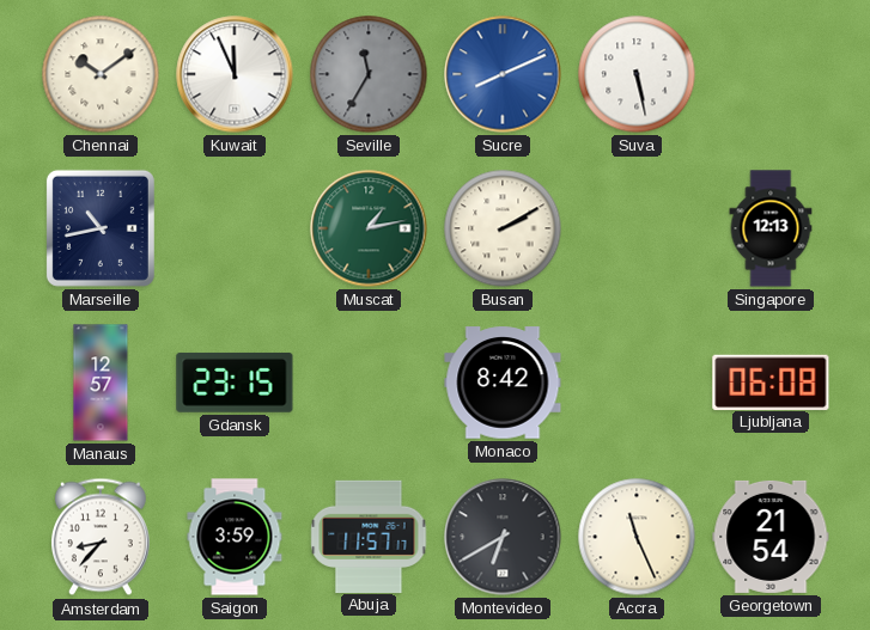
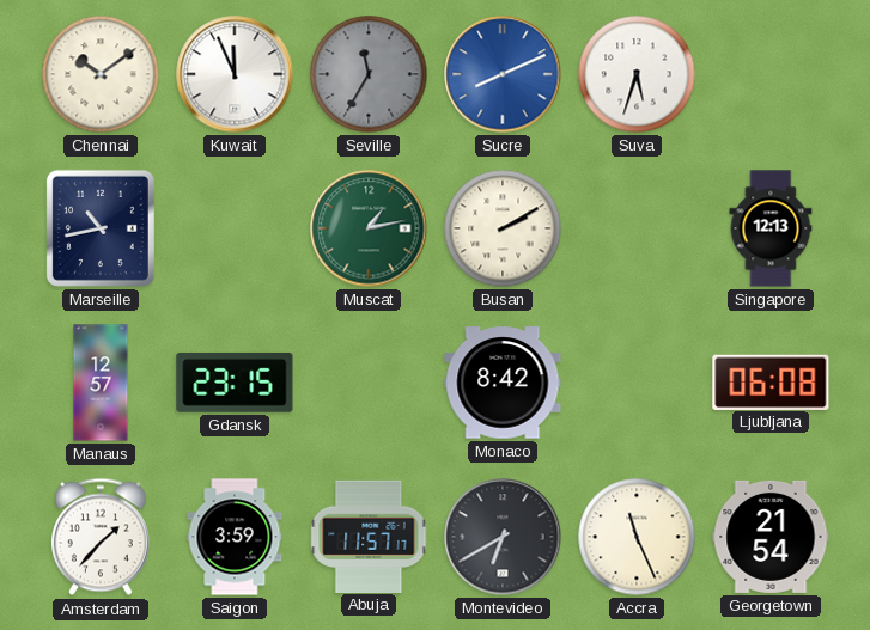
Suva: 5:28 -> 5:33 (637, 74)
Amsterdam: 8:37 -> 1:37 (101, 537)
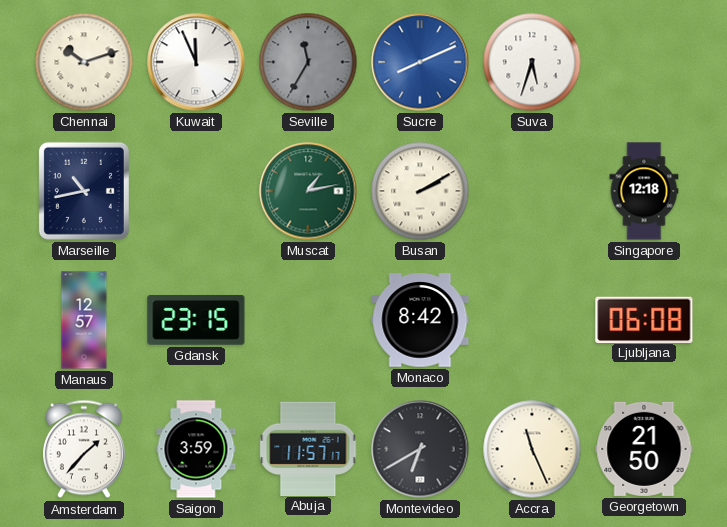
Chennai: 10:09 -> 10:12 (84, 62)
Singapore: 12:13 -> 12:18 (644, 191)
Georgetown: 21:54 -> 21:50 (644, 449)
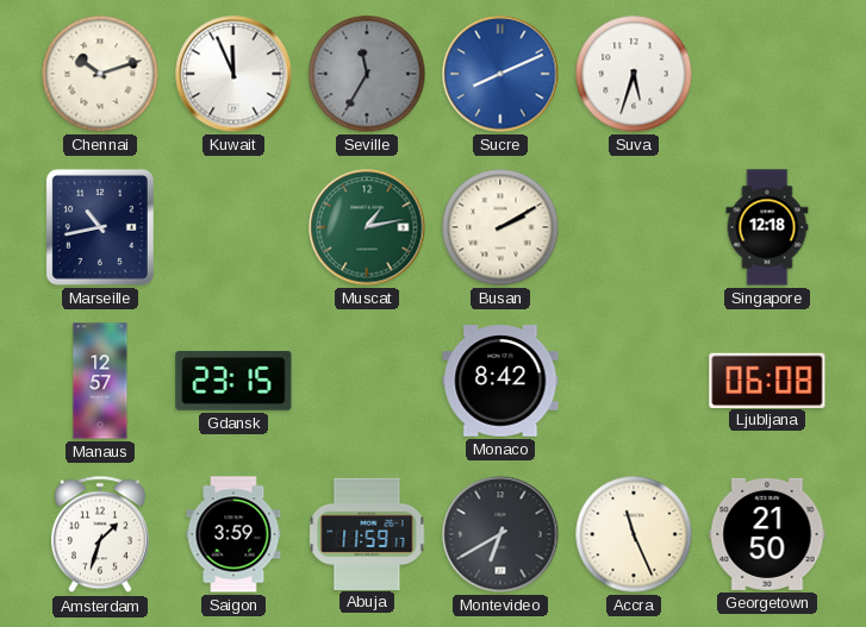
Amsterdam: 1:37 -> 1:33 (100, 534)
Abuja: 11:57 -> 11:59 (367, 533)
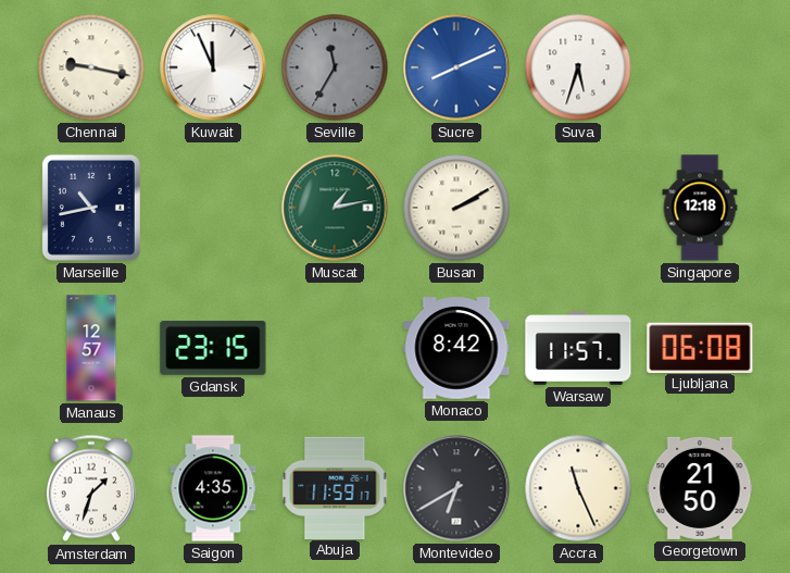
Chennai: 10:12 -> 9:17 (91, 67)
Warsaw: none -> 11:57 (578, 348)
Saigon: 3:59 -> 4:35 (213, 488)
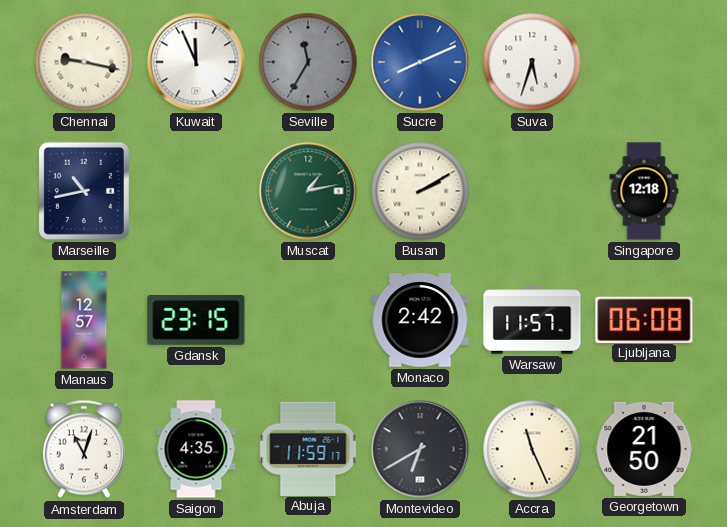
Monaco: 8:42 -> 2:42 (420, 320)
Amsterdam: 1:33 -> 11:03 (84, 449)
